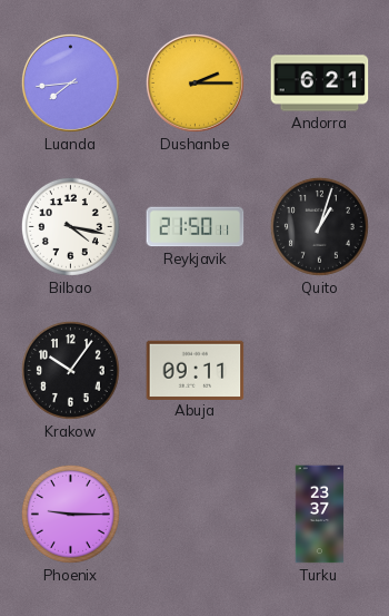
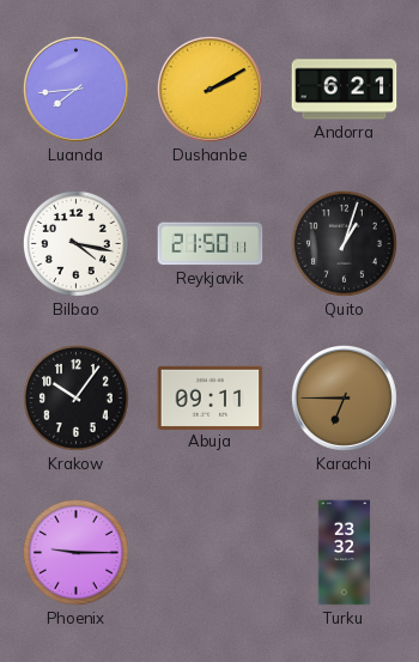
Dushanbe: 2:15 -> 2:10 (209, 89)
Karachi: none -> 6:45 (344, 397)
Turku: 23:37 -> 23:32 (345, 553)
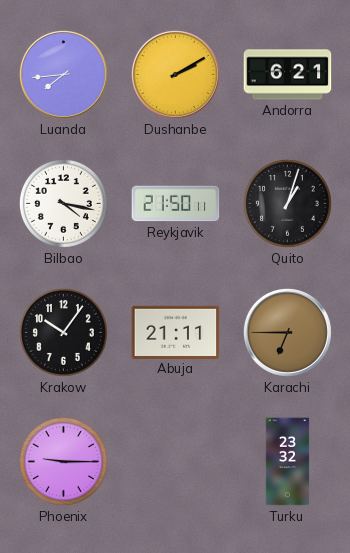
Abuja: 09:11 -> 21:11 (176, 332)
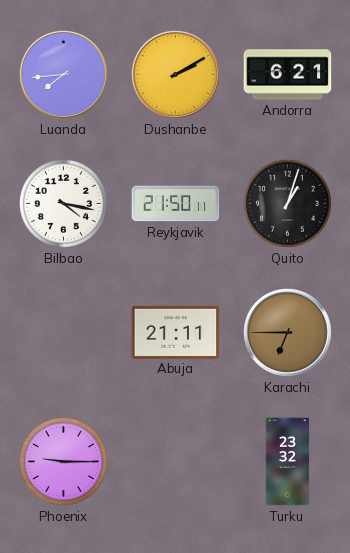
Krakow: 10:06 -> none (63, 332)
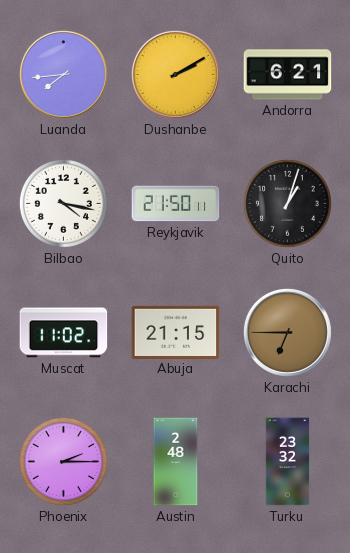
Muscat: none -> 11:02 (64, 333)
Abuja: 21:11 -> 21:15 (176, 332)
Phoenix: 9:15 -> 2:15 (63, 461)
Austin: none -> 2:48 (176, 462)
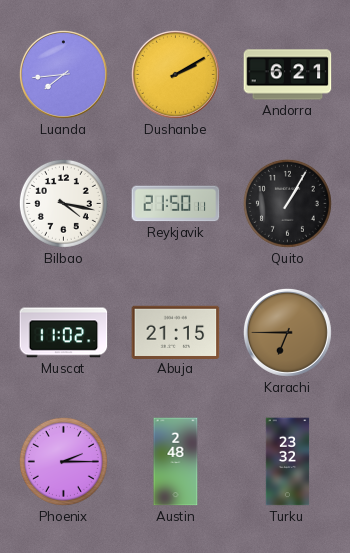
Quito: 1:03 -> 1:05 (287, 203)
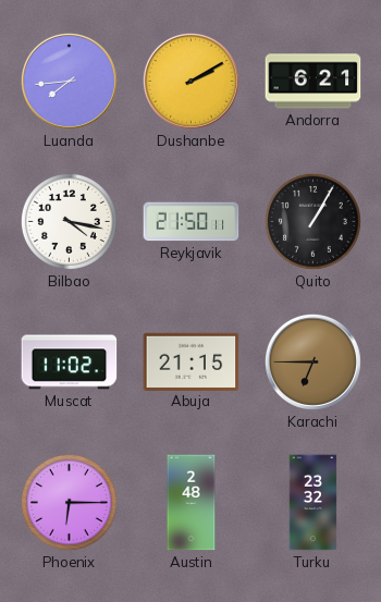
Phoenix: 2:15 -> 6:15 (69, 502)
